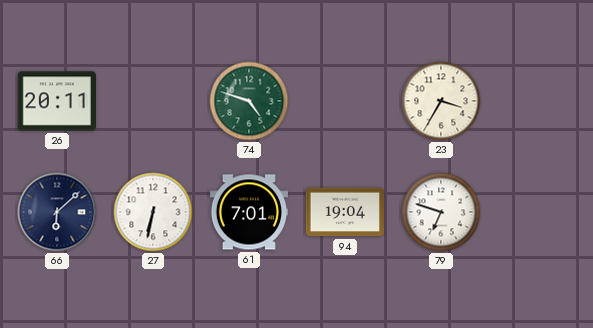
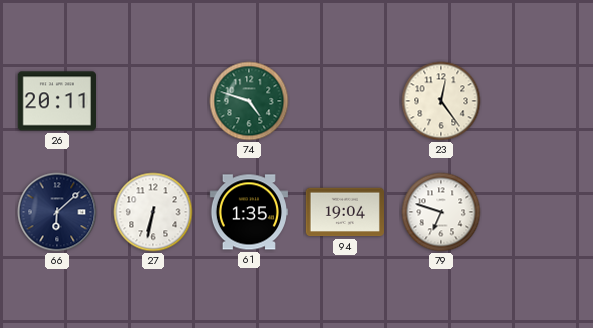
23: 3:35 -> 12:24 (441, 101)
61: 7:01 -> 1:35 (248, 212)
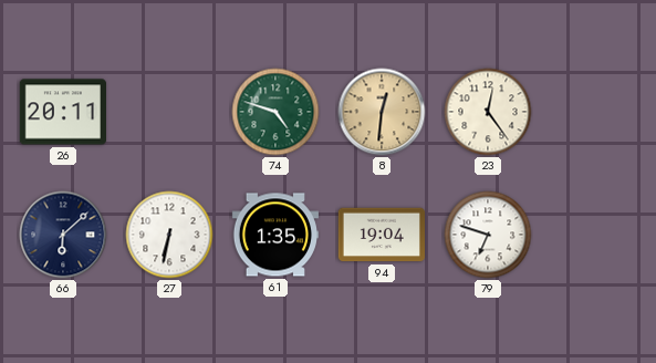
8: none -> 12:31 (382, 112)
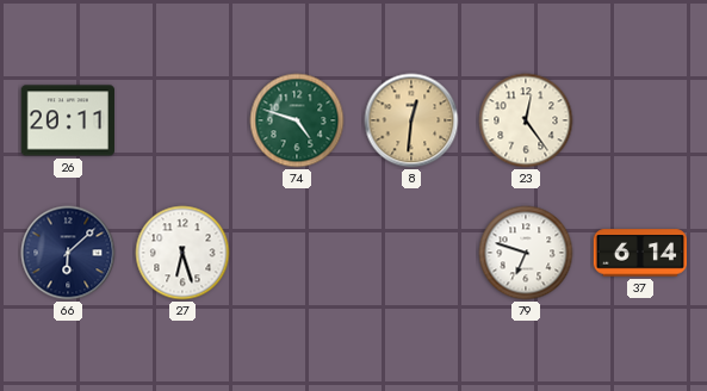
27: 6:32 -> 6:27 (182, 253)
61: 1:35 -> none (274, 235)
94: 19:04 -> none (381, 235)
37: none -> 6:14 (639, 253)
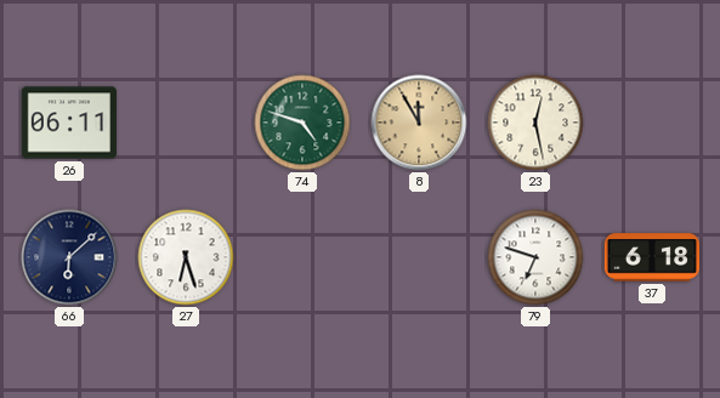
26: 20:11 -> 06:11 (68, 123)
8: 12:31 -> 11:55 (419, 123)
23: 12:24 -> 12:28 (535, 123)
37: 6:14 -> 6:18 (651, 257)
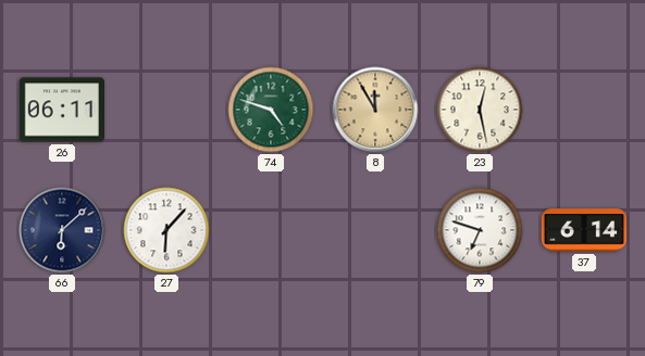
27: 6:27 -> 6:07 (166, 230)
37: 6:18 -> 6:14 (583, 230)
